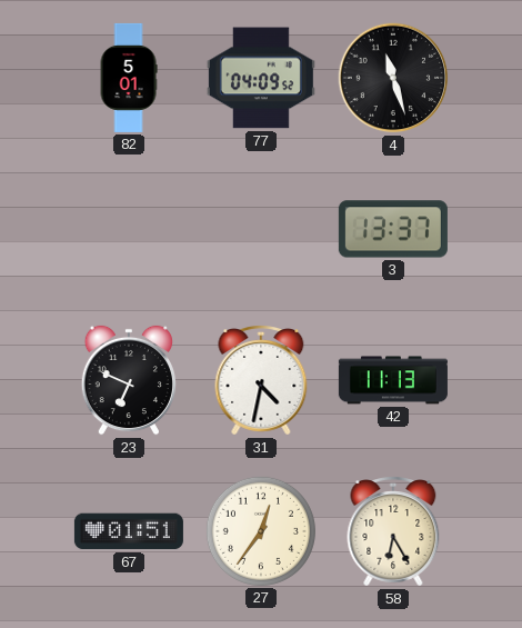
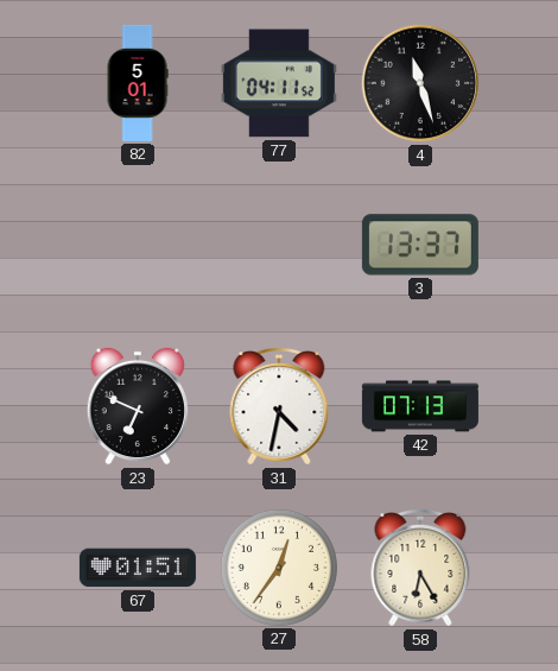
77: 04:09 -> 04:11 (279, 83)
42: 11:13 -> 07:13 (420, 406)
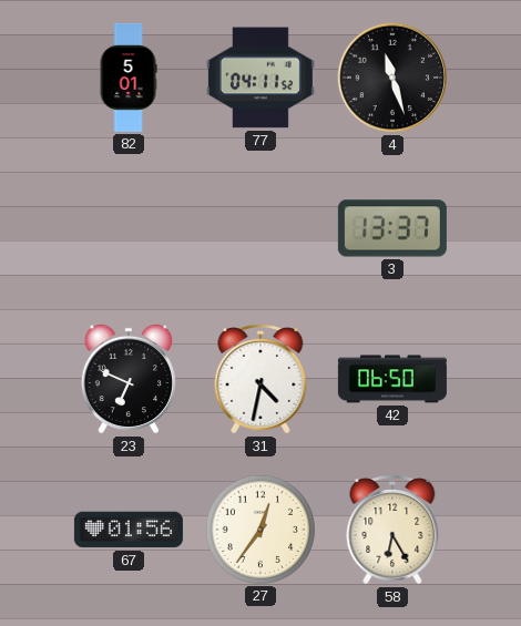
42: 07:13 -> 06:50 (392, 379)
67: 01:51 -> 01:56 (129, 530)
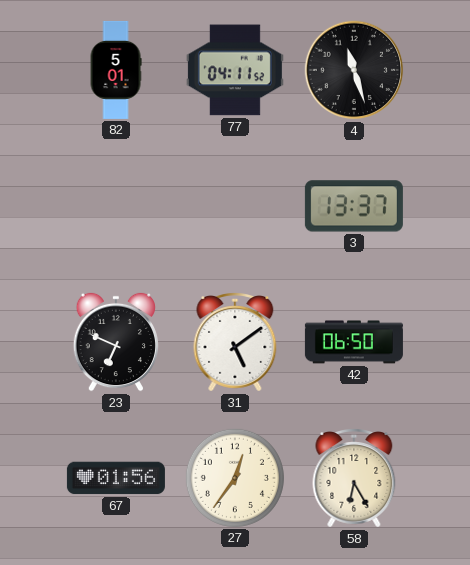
31: 4:32 -> 5:09 (235, 343)
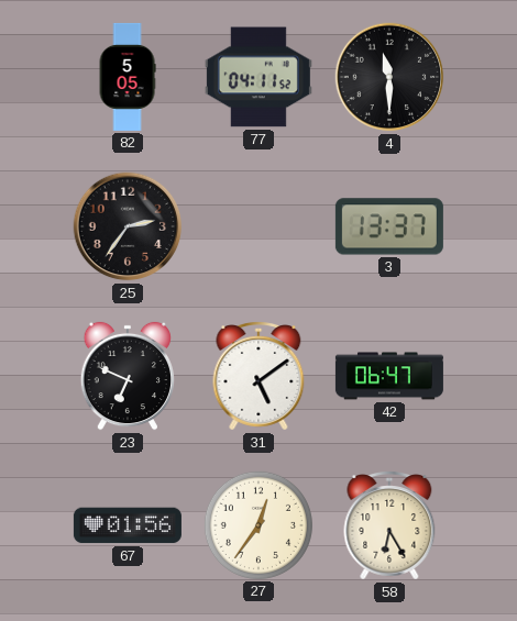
82: 5:01 -> 5:05 (128, 77)
4: 11:27 -> 11:30 (389, 77)
25: none -> 2:36 (128, 226)
42: 06:50 -> 06:47 (389, 376)
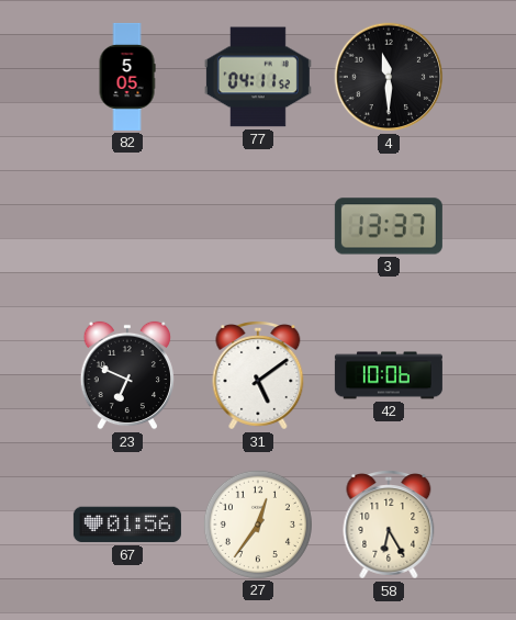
25: 2:36 -> none (128, 226)
42: 06:47 -> 10:06 (389, 375)
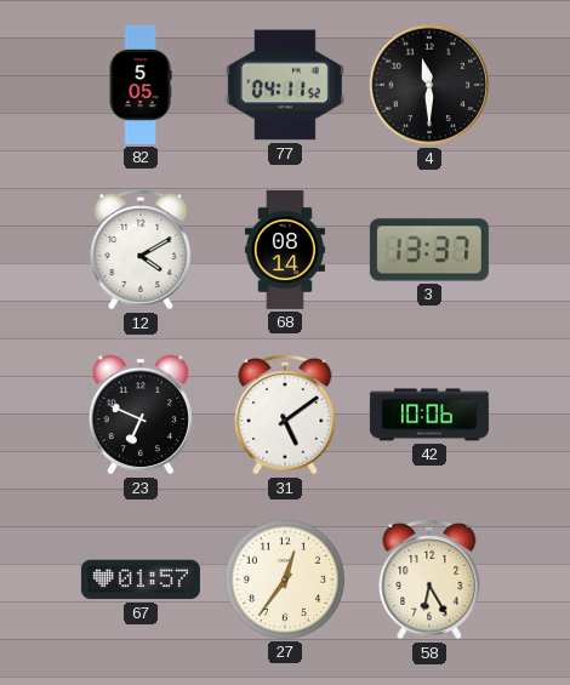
12: none -> 4:10 (141, 251)
68: none -> 08:14 (285, 250)
67: 01:56 -> 01:57 (141, 580)
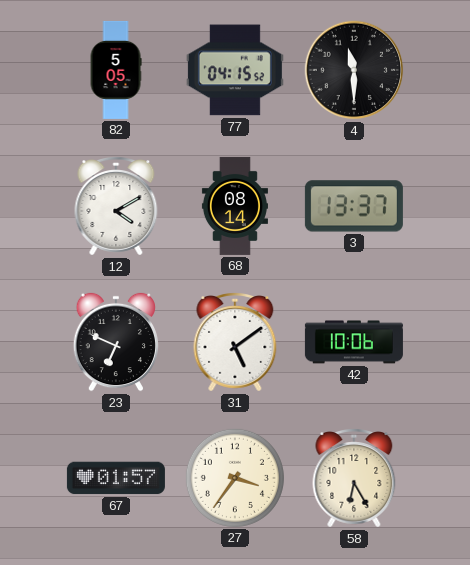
77: 04:11 -> 04:15 (235, 70)
27: 12:36 -> 3:36 (235, 478)
